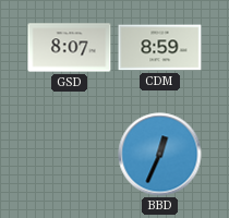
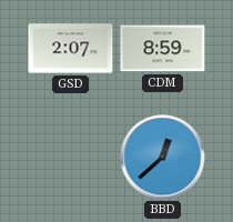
GSD: 8:07 -> 2:07 (71, 49)
BBD: 12:34 -> 12:38 (163, 158)
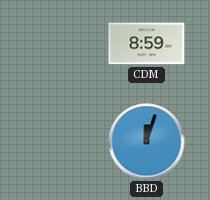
GSD: 2:07 -> none (71, 49)
BBD: 12:38 -> 12:03 (147, 142)
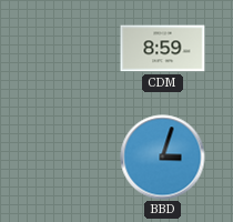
BBD: 12:03 -> 3:03 (163, 158)
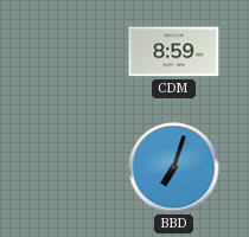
BBD: 3:03 -> 7:03 (174, 168)
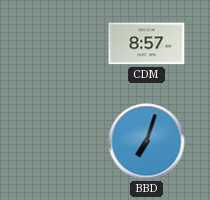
CDM: 8:59 -> 8:57 (147, 44)
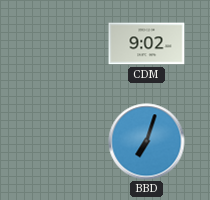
CDM: 8:57 -> 9:02 (147, 44)
